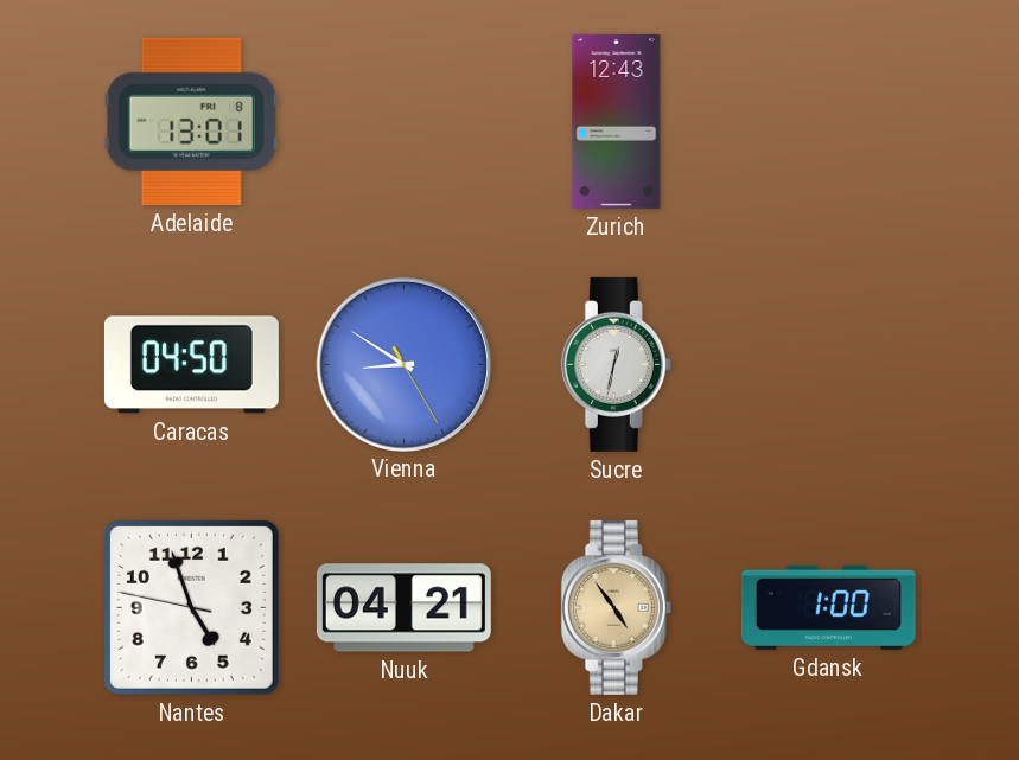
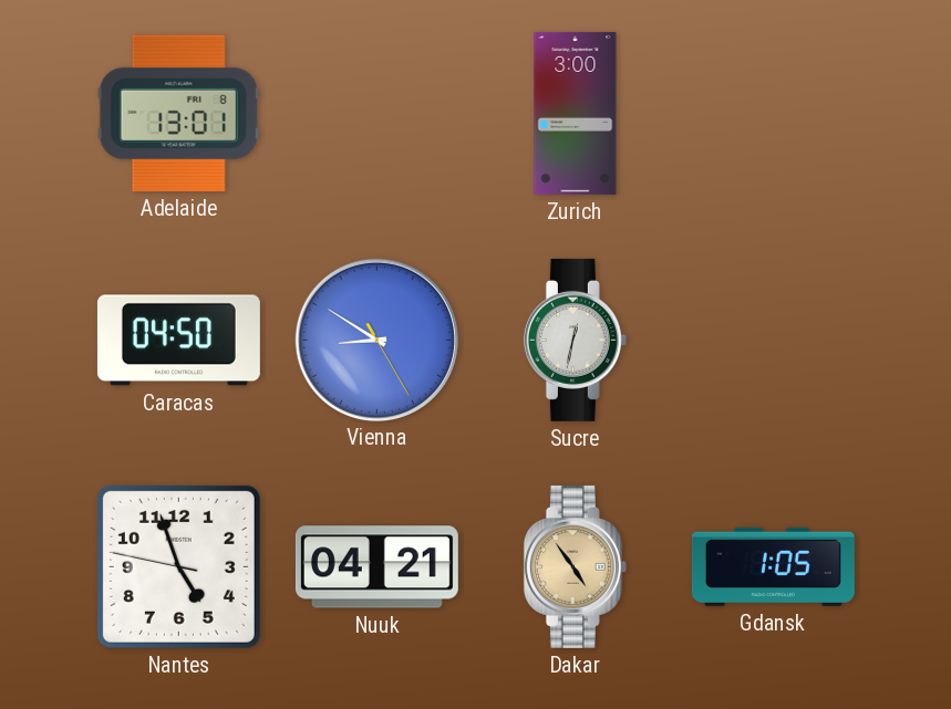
Zurich: 12:43 -> 3:00 (576, 113)
Gdansk: 1:00 -> 1:05 (773, 566)
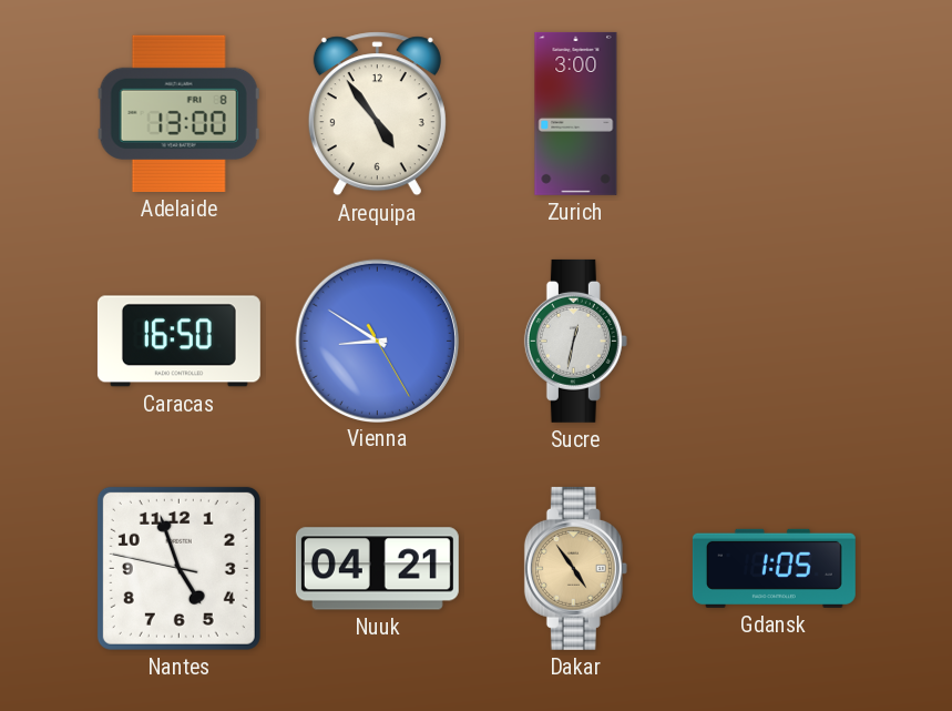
Adelaide: 13:01 -> 13:00 (178, 113)
Arequipa: none -> 4:54 (377, 114)
Caracas: 04:50 -> 16:50 (178, 342)
